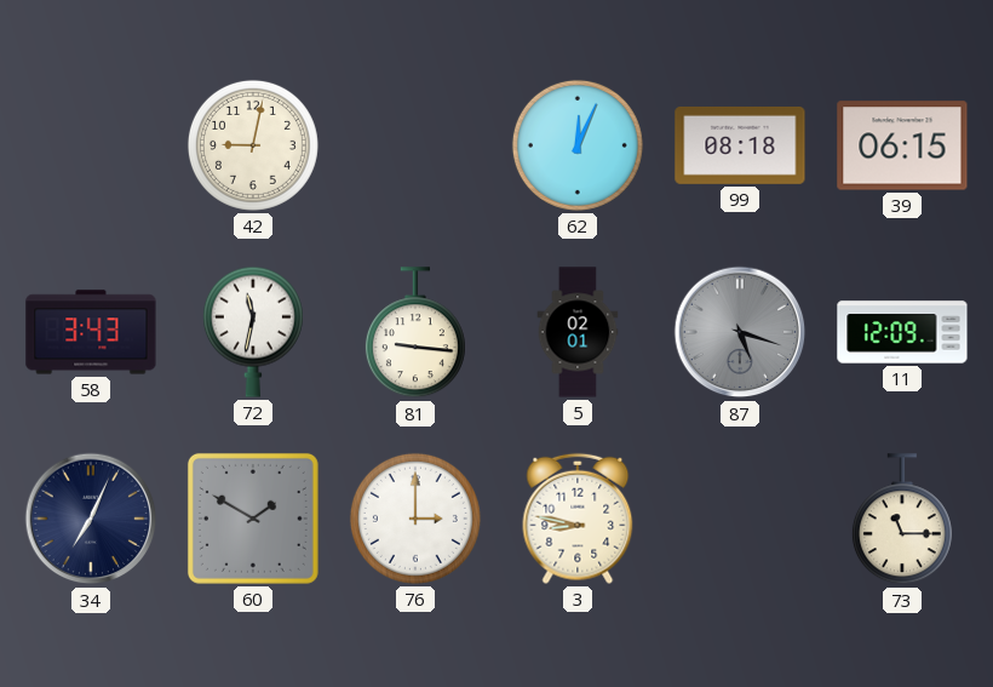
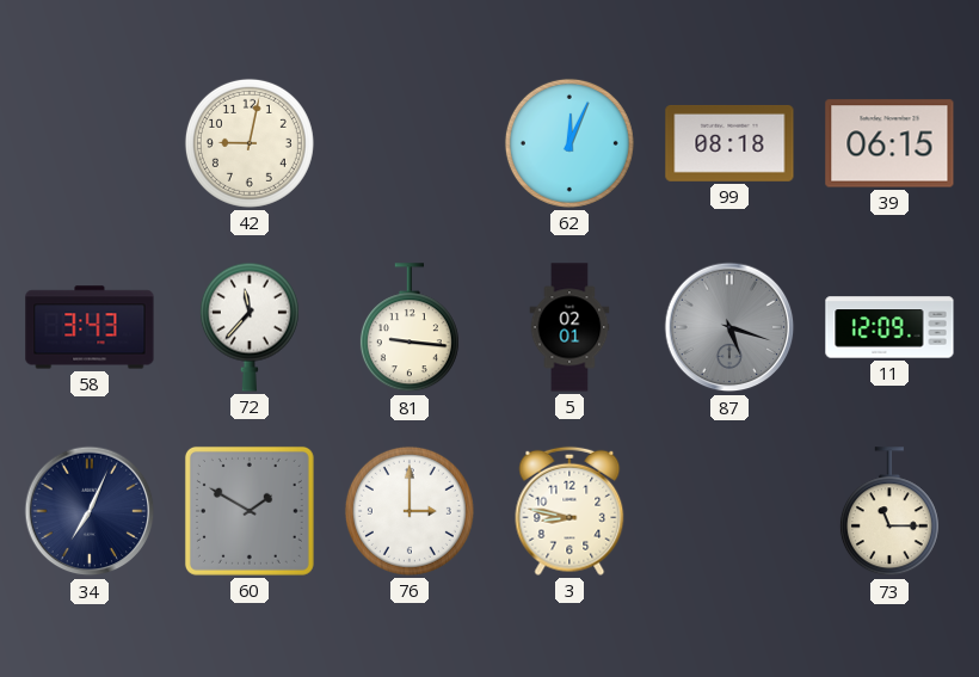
72: 11:32 -> 11:37 (250, 327)
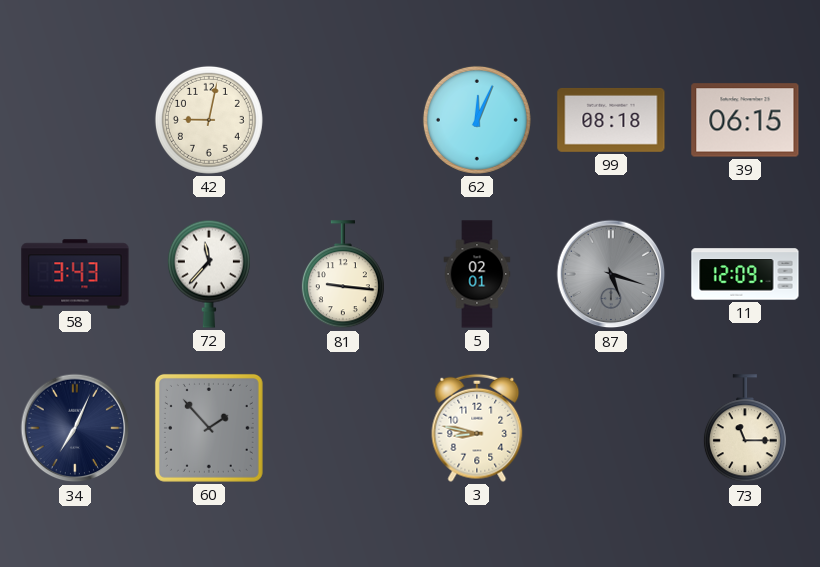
60: 1:50 -> 1:53 (209, 428)
76: 3:00 -> none (410, 511)
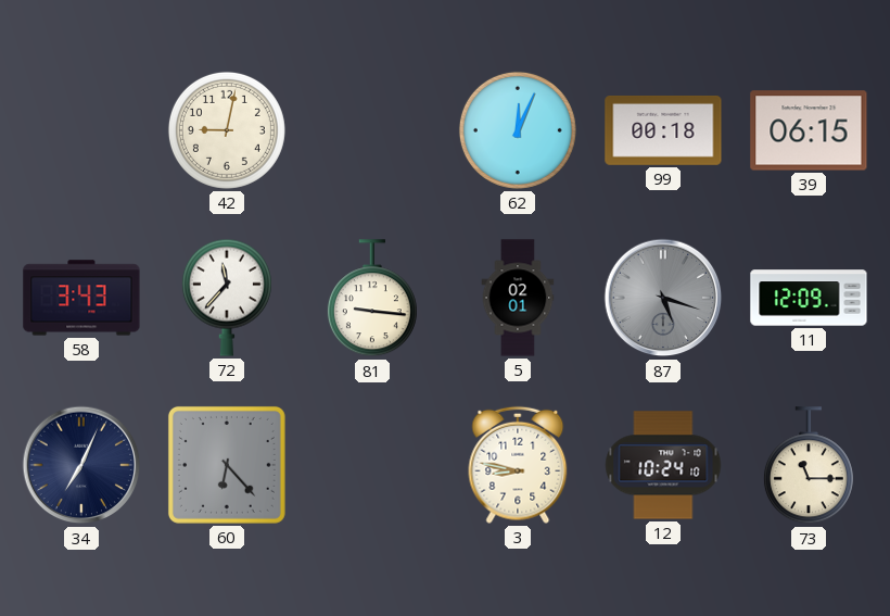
99: 08:18 -> 00:18 (663, 130)
60: 1:53 -> 6:23 (227, 465)
12: none -> 10:24 (663, 465)
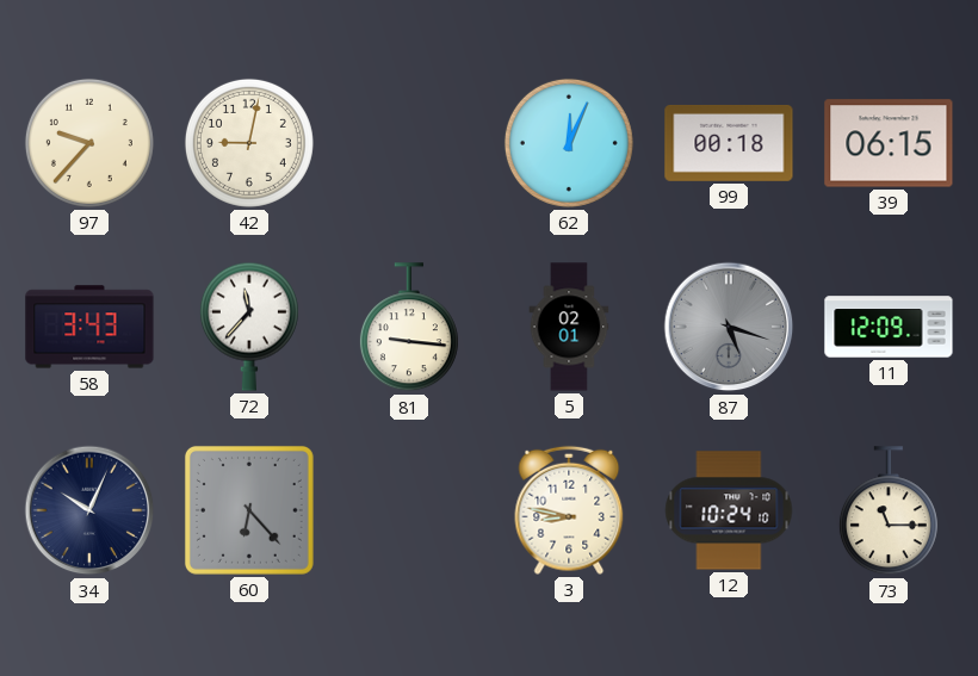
97: none -> 9:37 (89, 143)
34: 7:04 -> 10:04 (89, 510)
